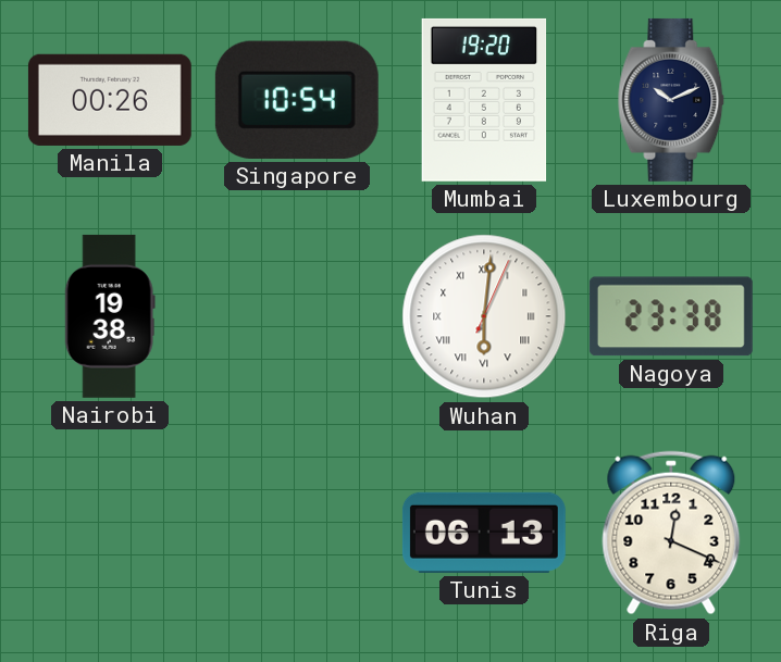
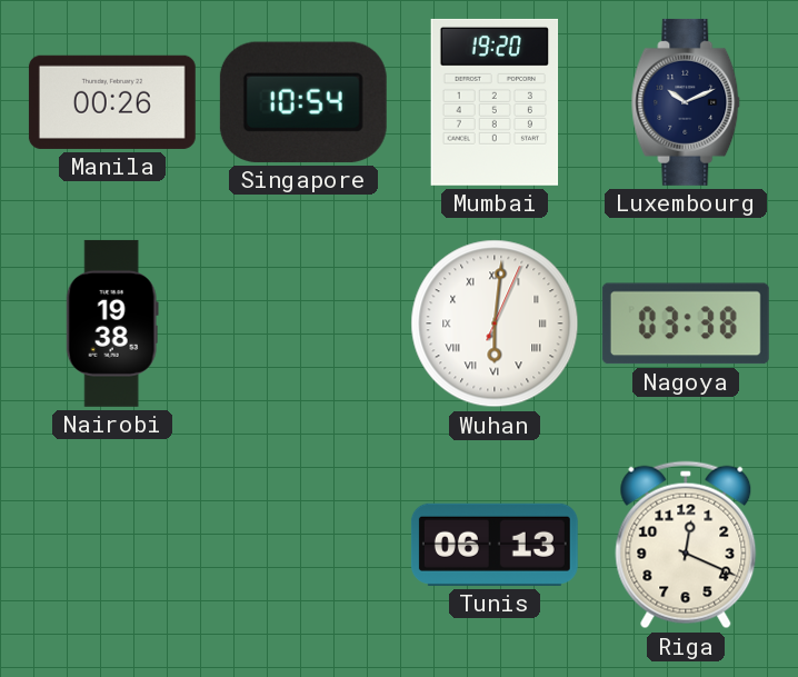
Nagoya: 23:38 -> 03:38 (686, 323)
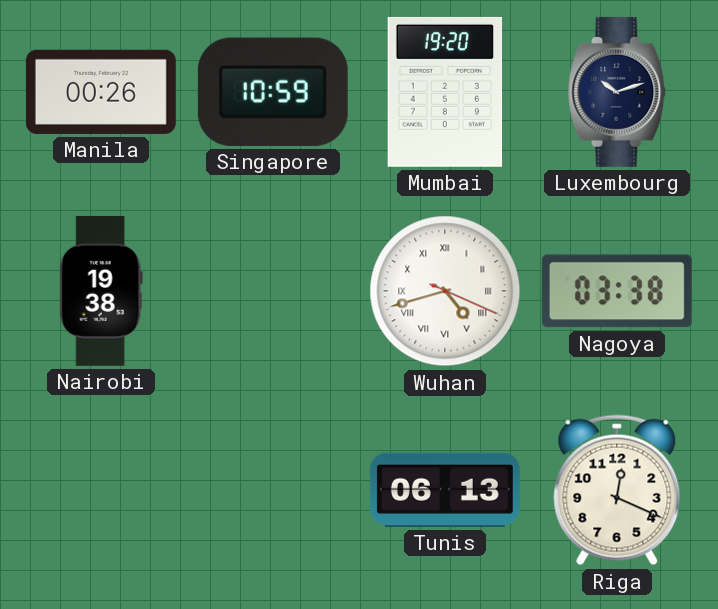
Singapore: 10:54 -> 10:59 (273, 92)
Luxembourg: 10:11 -> 10:12 (617, 92)
Wuhan: 6:01 -> 4:42 (445, 291)
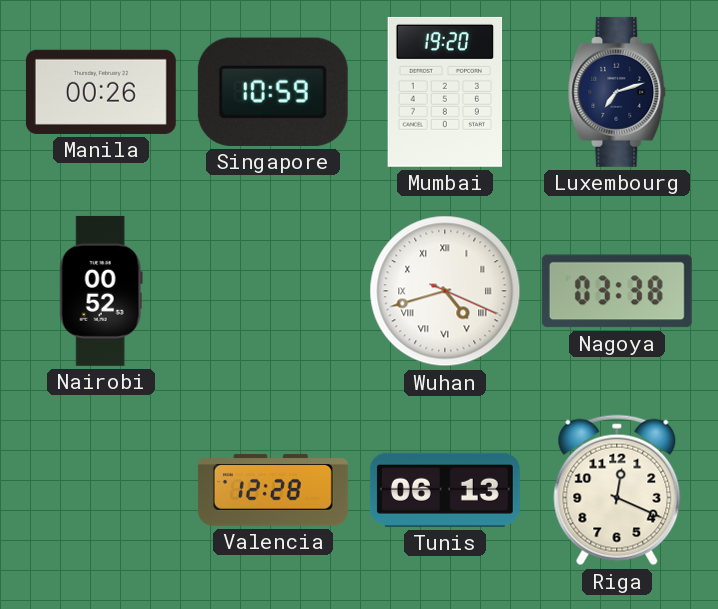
Luxembourg: 10:12 -> 7:12 (617, 92)
Nairobi: 19:38 -> 00:52 (101, 291)
Valencia: none -> 12:28 (273, 490)
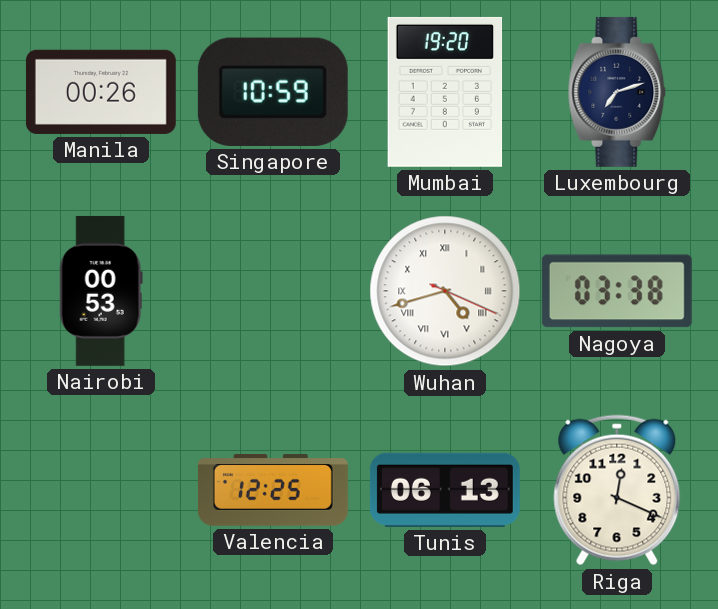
Nairobi: 00:52 -> 00:53 (101, 291)
Valencia: 12:28 -> 12:25 (273, 490)
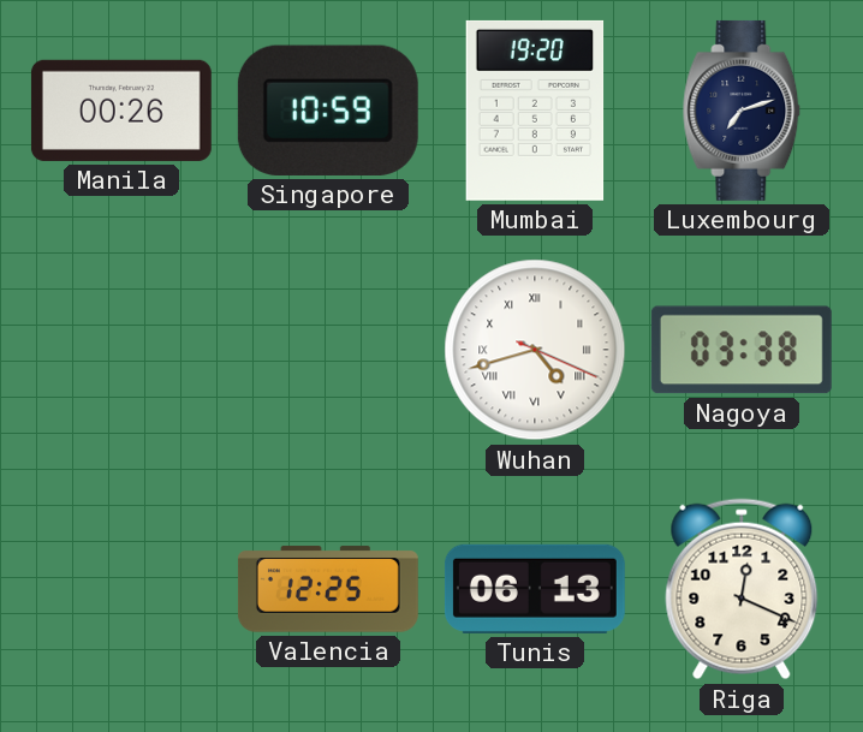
Nairobi: 00:53 -> none (101, 291)
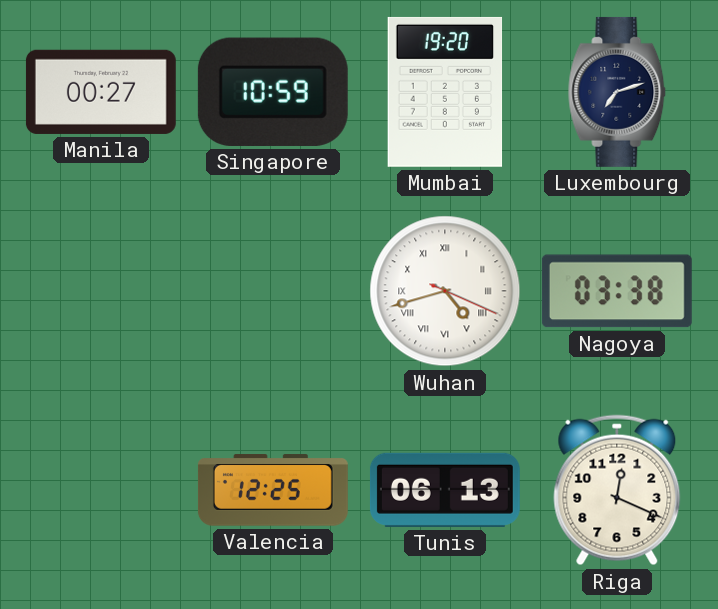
Manila: 00:26 -> 00:27 (101, 92)
